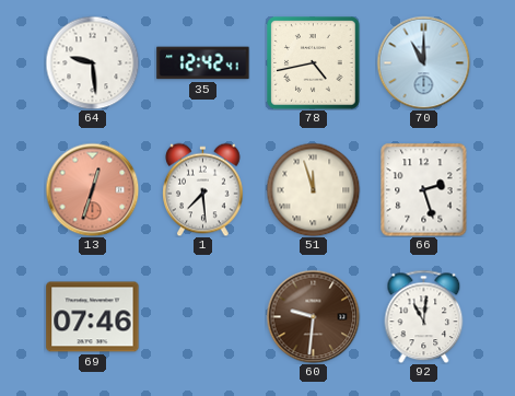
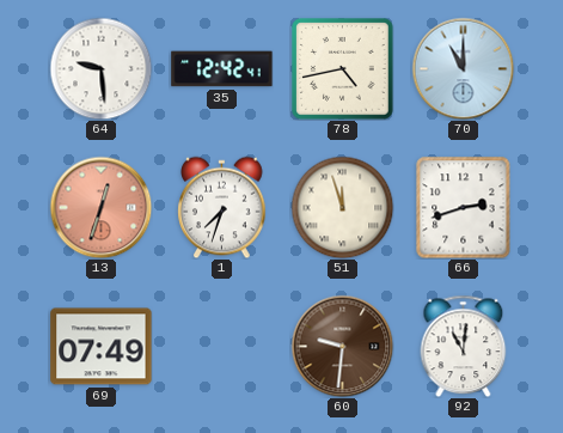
1: 7:29 -> 7:33 (222, 207)
66: 2:27 -> 2:42 (464, 207)
69: 07:46 -> 07:49 (102, 347)
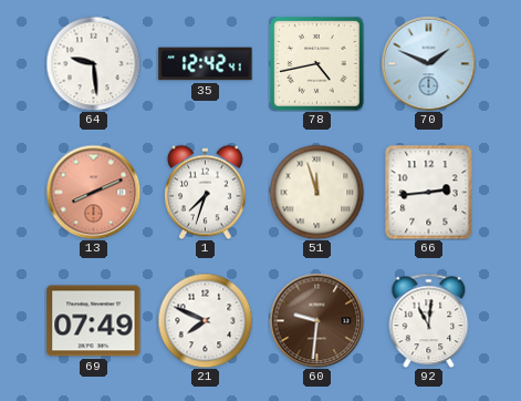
70: 11:00 -> 1:49 (428, 63)
13: 12:33 -> 8:11 (93, 192)
66: 2:42 -> 2:44 (429, 192)
21: none -> 7:49 (205, 320)
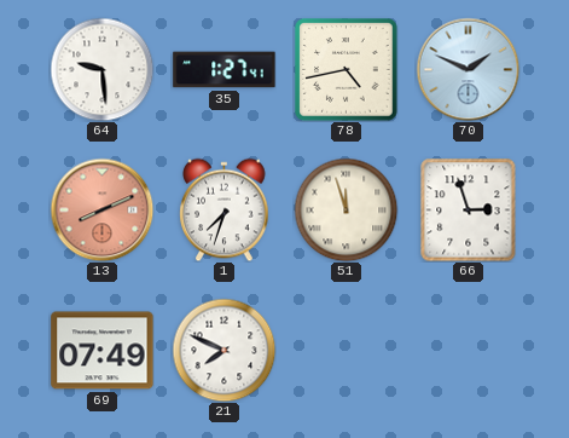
35: 12:42 -> 1:27 (225, 70)
66: 2:44 -> 2:57 (469, 209)
60: 9:31 -> none (316, 320)
92: 11:01 -> none (429, 320)
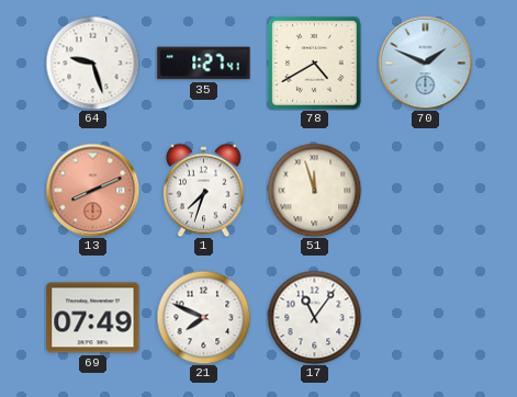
64: 9:29 -> 9:27 (92, 63)
78: 4:43 -> 4:40 (315, 64)
66: 2:57 -> none (469, 209)
17: none -> 11:06 (314, 317)
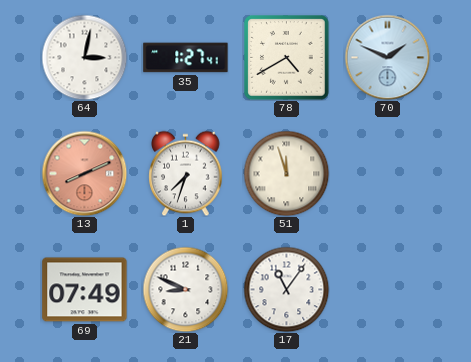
64: 9:27 -> 3:02 (84, 57)
21: 7:49 -> 8:49 (185, 289)
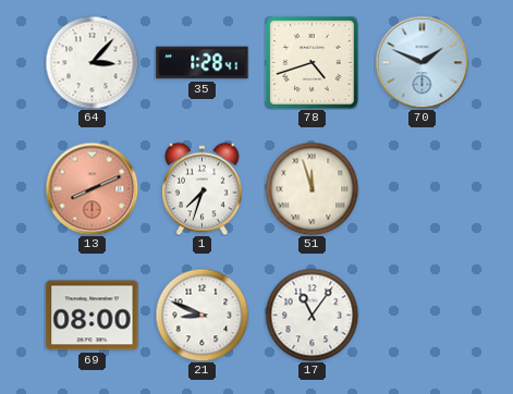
64: 3:02 -> 3:07 (91, 62)
35: 1:27 -> 1:28 (203, 63)
78: 4:40 -> 4:42 (313, 63)
69: 07:49 -> 08:00 (93, 316)
